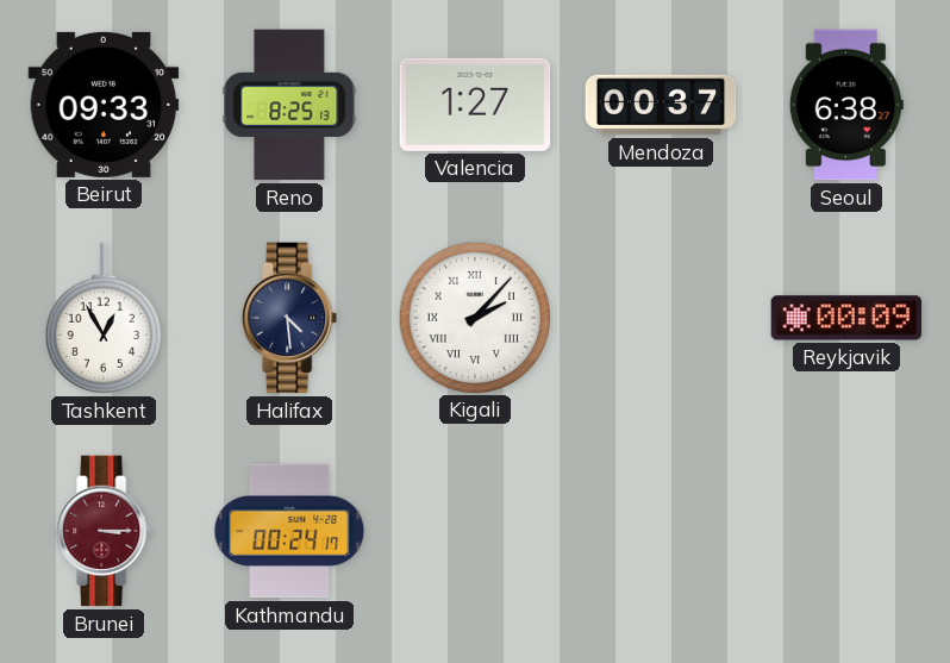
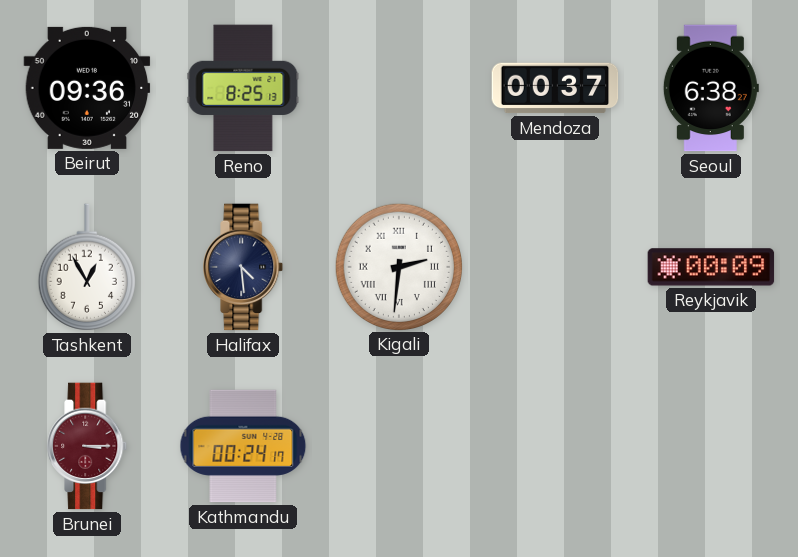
Beirut: 09:33 -> 09:36 (87, 88)
Valencia: 1:27 -> none (475, 105)
Kigali: 2:07 -> 2:31 (398, 266)
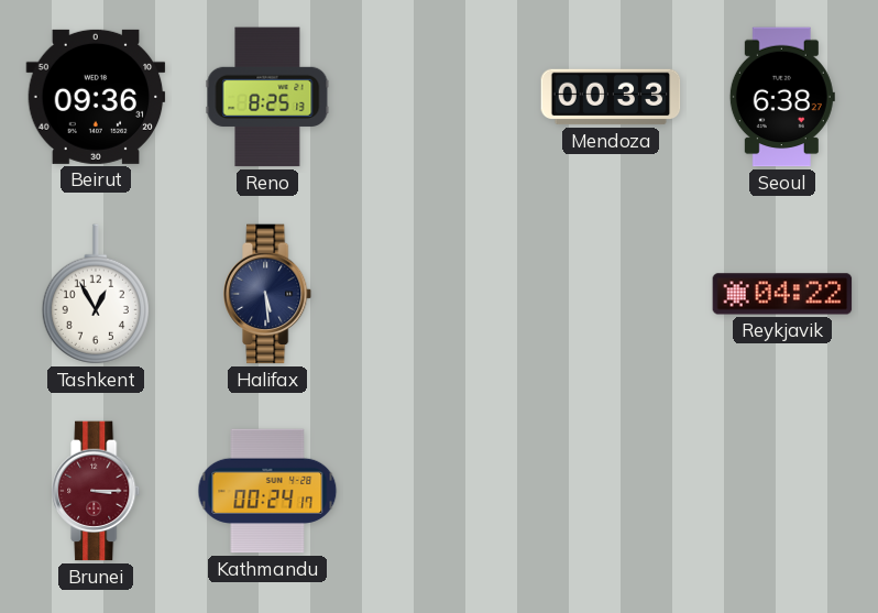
Mendoza: 00:37 -> 00:33 (611, 97)
Halifax: 4:29 -> 5:29 (268, 294)
Kigali: 2:31 -> none (398, 266)
Reykjavik: 00:09 -> 04:22 (782, 294)
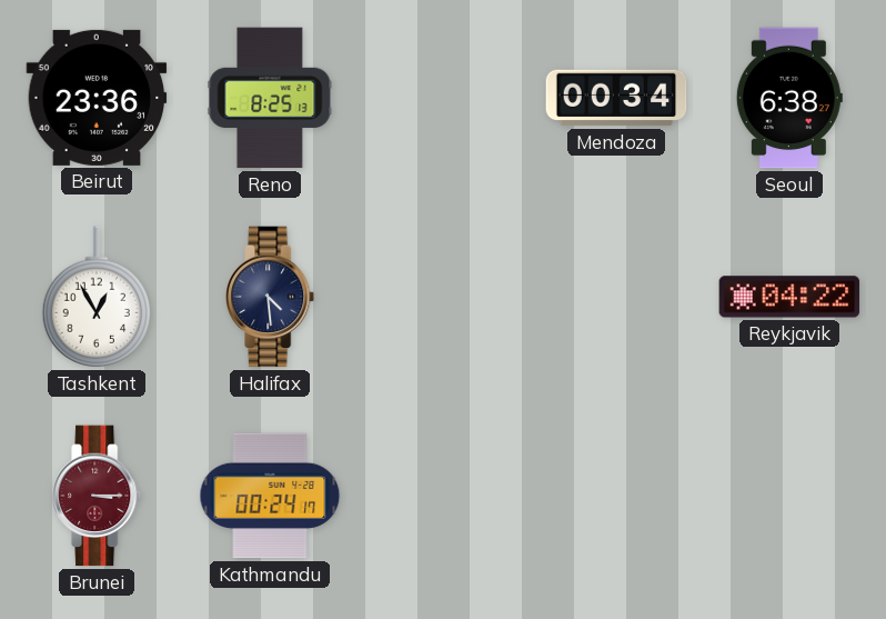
Beirut: 09:36 -> 23:36 (97, 98)
Mendoza: 00:33 -> 00:34 (616, 98)
Halifax: 5:29 -> 4:29 (271, 297)
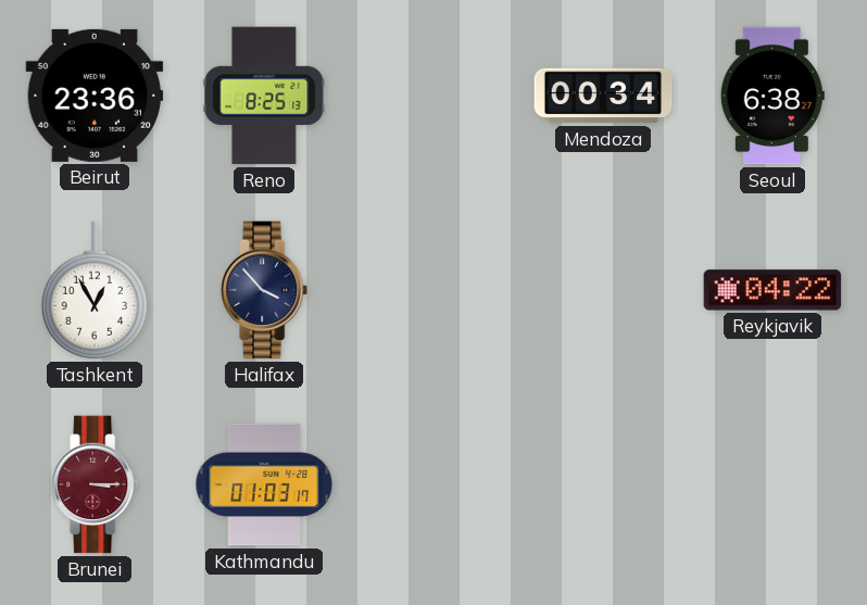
Halifax: 4:29 -> 3:53 (265, 290)
Kathmandu: 00:24 -> 01:03 (264, 484)
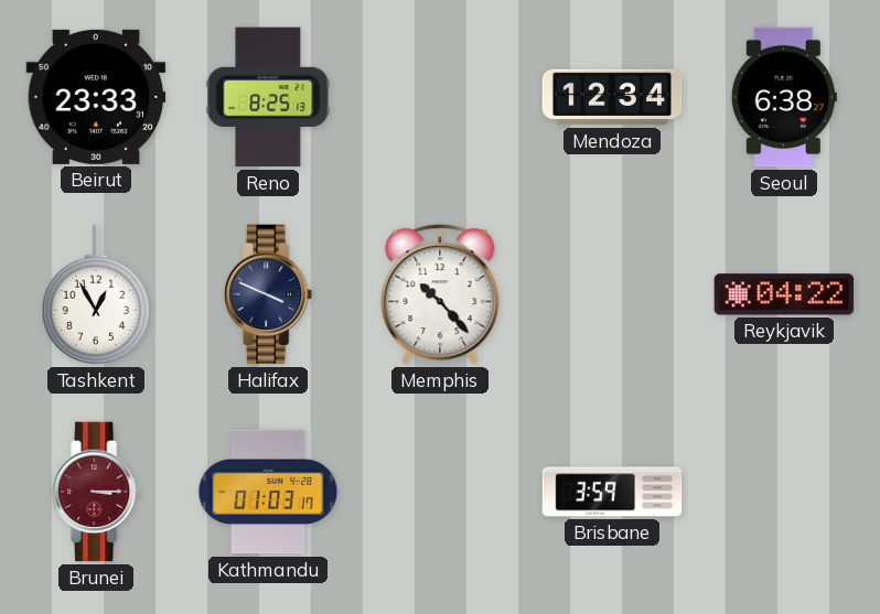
Beirut: 23:36 -> 23:33 (96, 97)
Mendoza: 00:34 -> 12:34 (612, 97)
Halifax: 3:53 -> 3:49 (269, 294)
Memphis: none -> 10:23 (440, 294)
Brisbane: none -> 3:59 (612, 492)
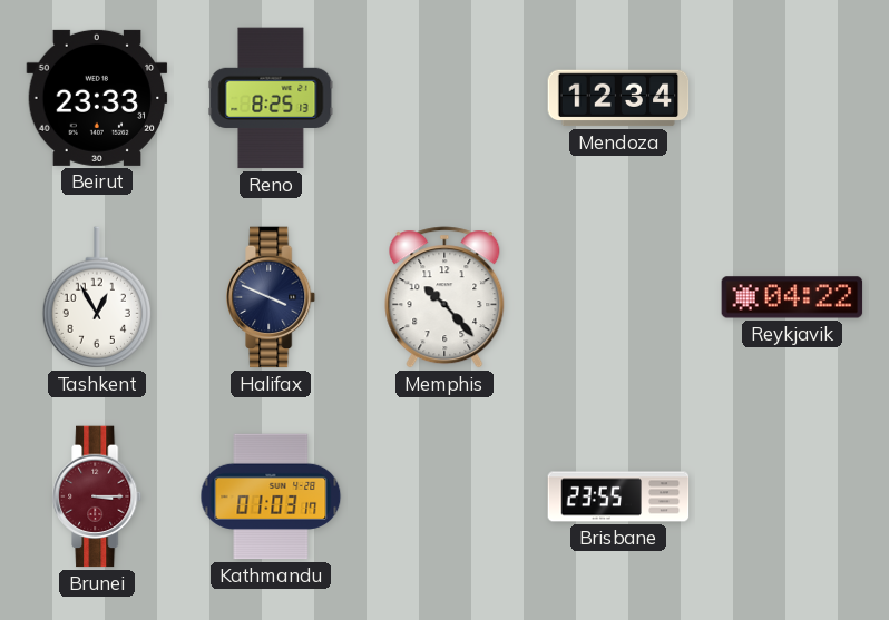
Seoul: 6:38 -> none (784, 97)
Brisbane: 3:59 -> 23:55 (618, 496)
